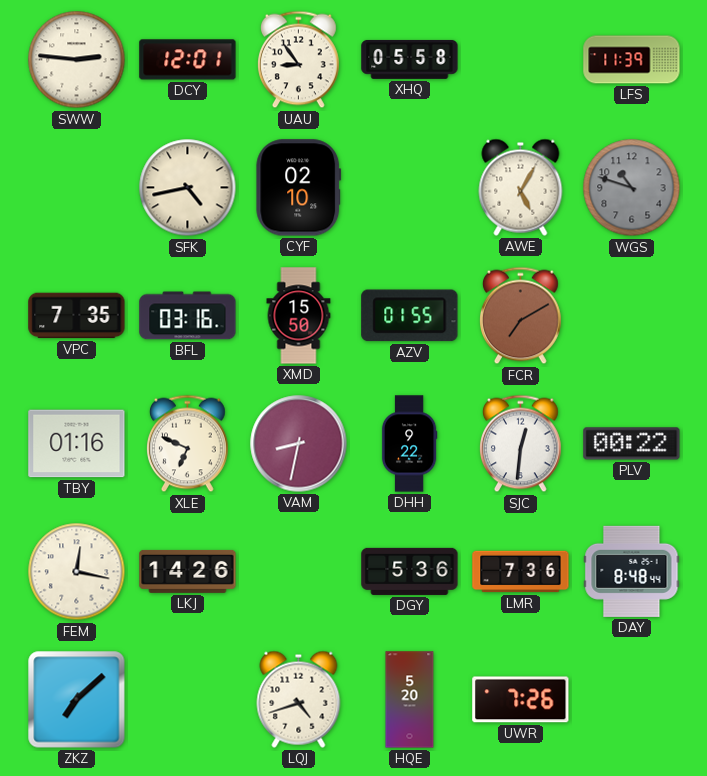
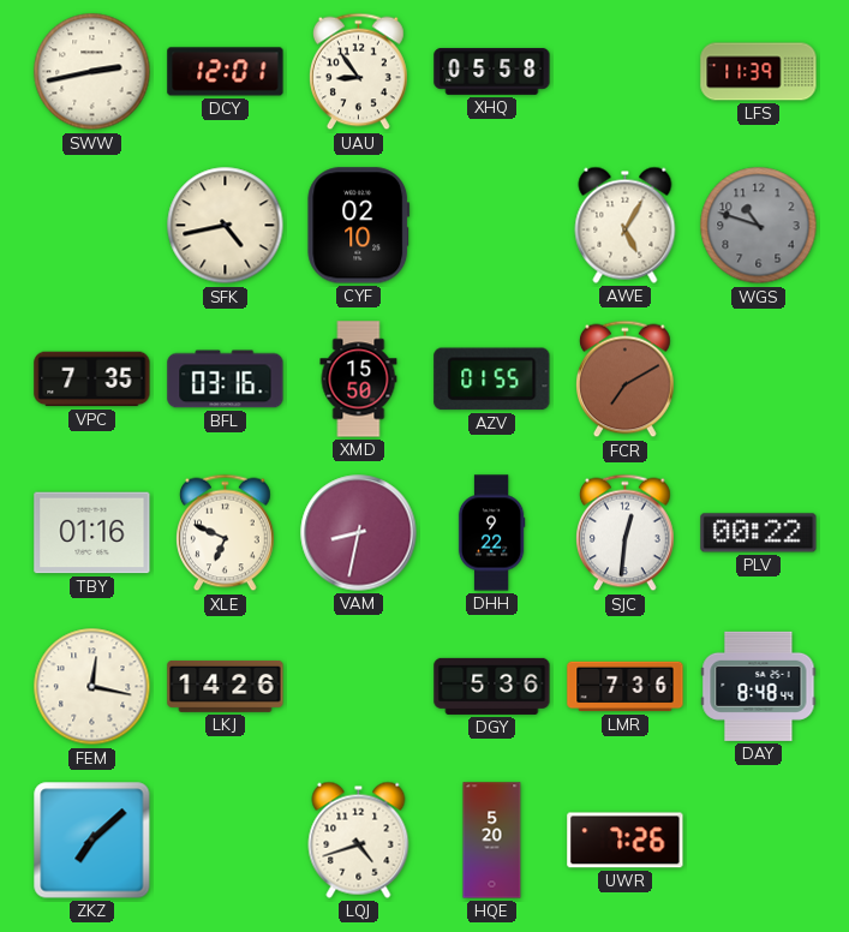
SWW: 2:46 -> 2:43 (92, 72)
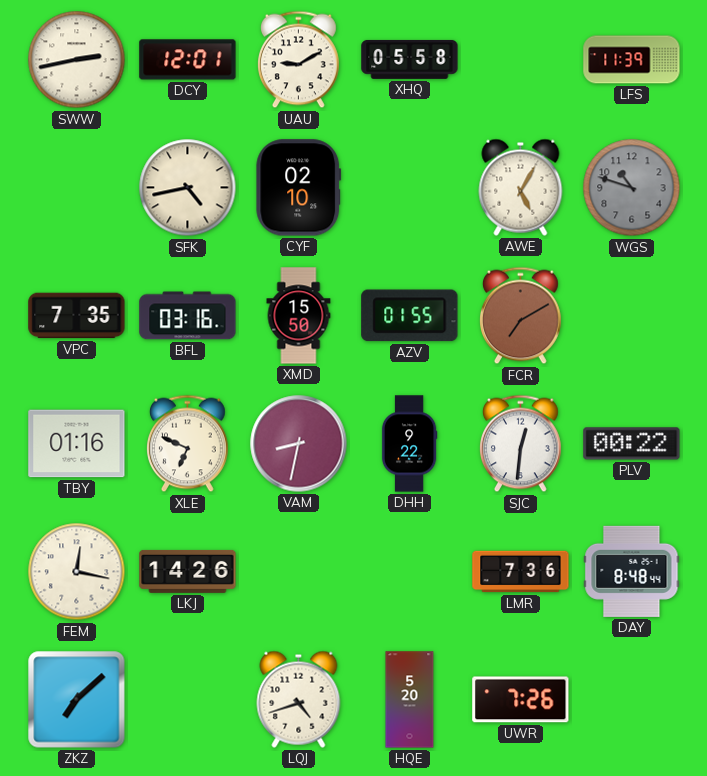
UAU: 8:54 -> 9:10 (299, 60)
DGY: 5:36 -> none (492, 686)
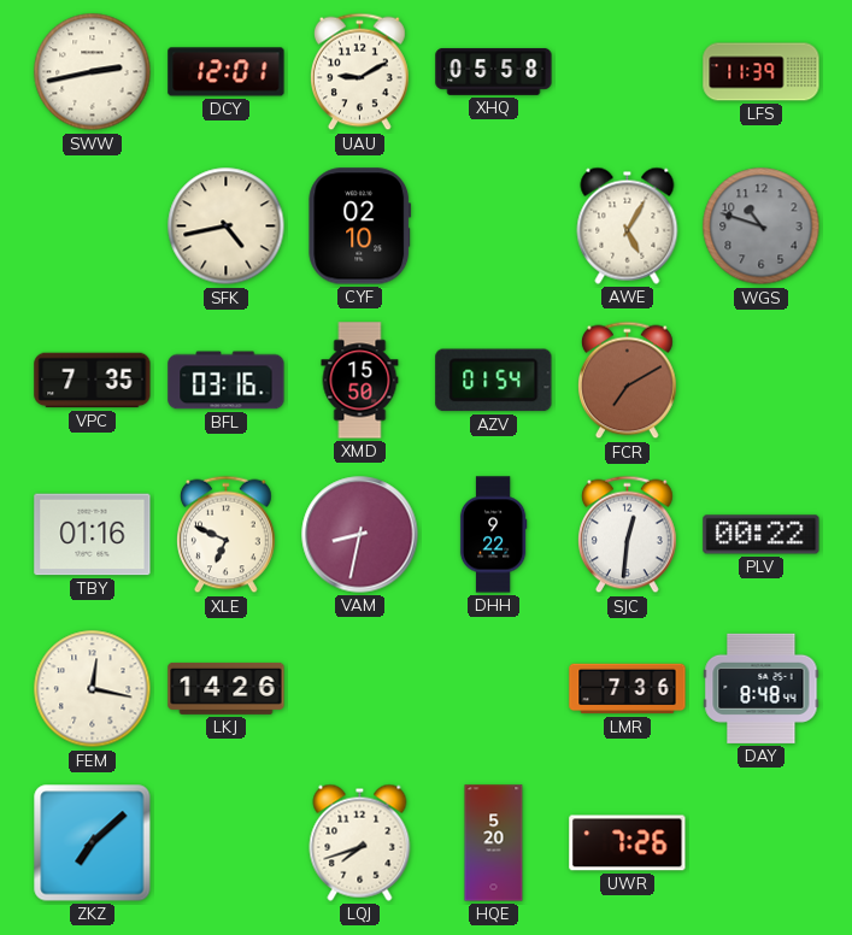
AZV: 01:55 -> 01:54 (494, 381)
LQJ: 4:42 -> 7:42 (360, 842)
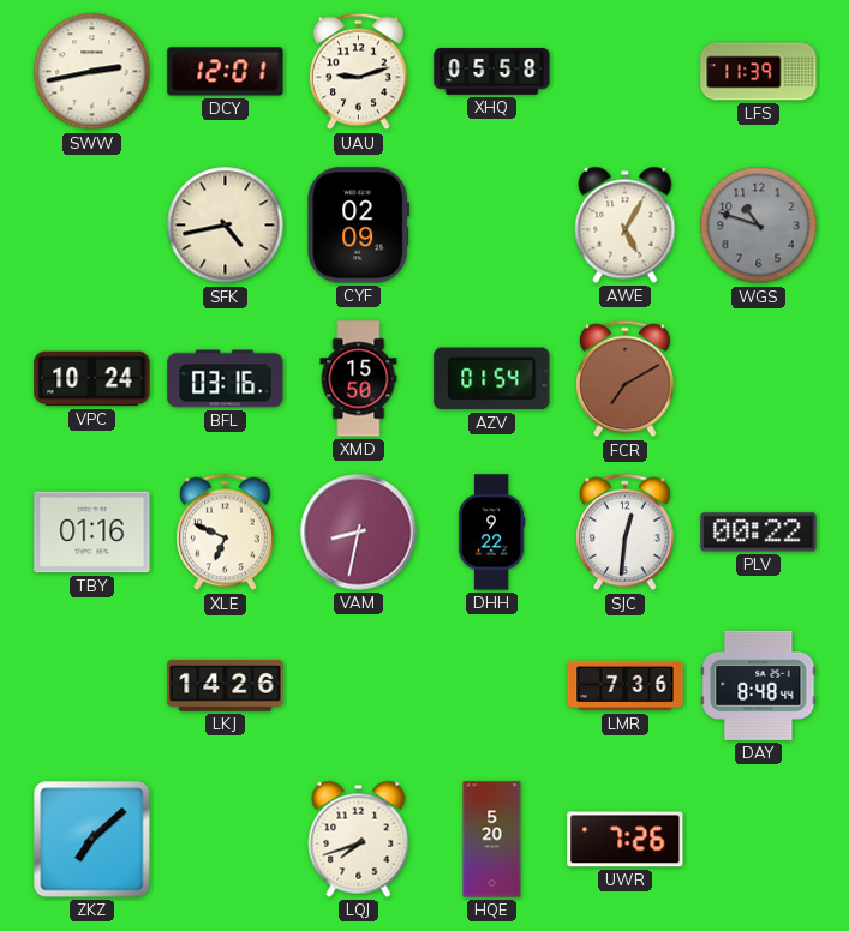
UAU: 9:10 -> 9:12 (359, 72)
CYF: 02:10 -> 02:09 (359, 226)
VPC: 7:35 -> 10:24 (92, 379)
FEM: 12:17 -> none (93, 689)
